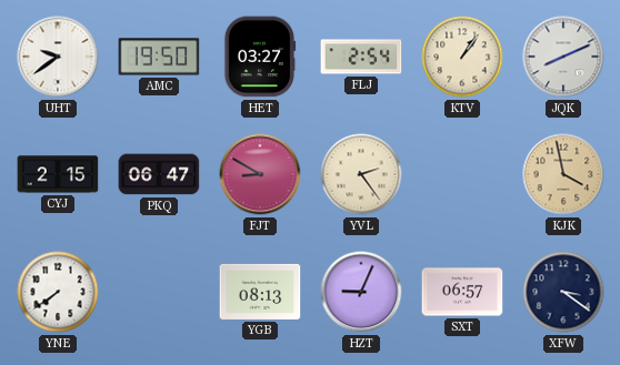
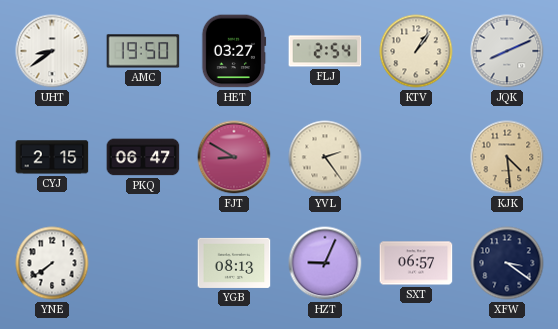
UHT: 9:39 -> 8:39 (52, 51)
KJK: 3:58 -> 4:29 (507, 157)
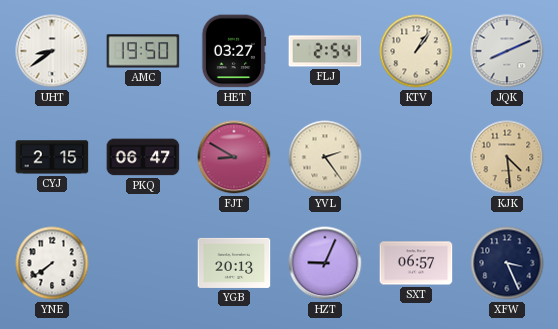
YGB: 08:13 -> 20:13 (234, 263)
XFW: 3:21 -> 3:26 (507, 263)
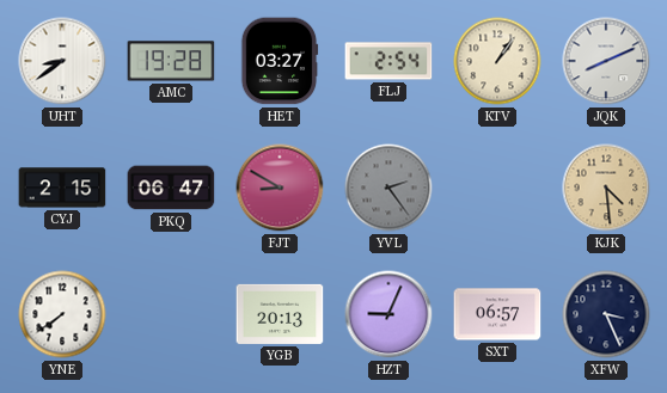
AMC: 19:50 -> 19:28 (171, 61)
YVL dial: cream -> grey (388, 188)
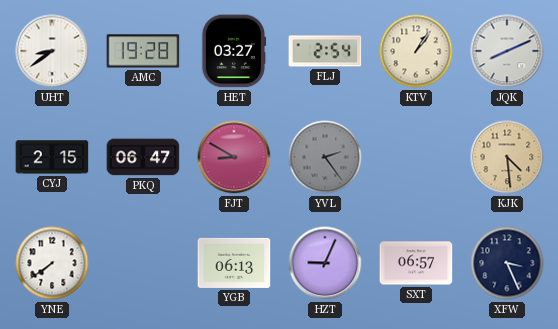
YGB: 20:13 -> 06:13 (234, 263)
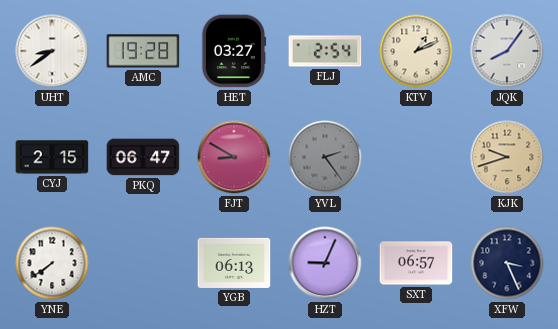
KTV: 1:06 -> 1:11 (416, 51)
JQK: 8:11 -> 8:06 (507, 51)
KJK: 4:29 -> 9:42 (507, 157)
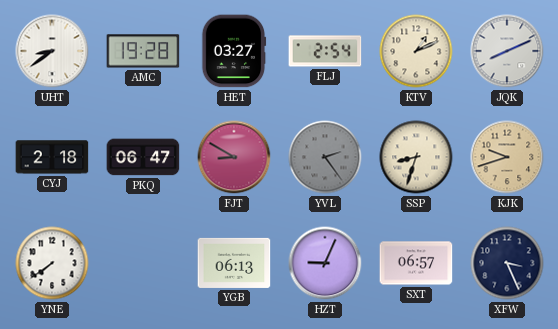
JQK: 8:06 -> 8:11 (507, 51)
CYJ: 2:15 -> 2:18 (52, 157)
SSP: none -> 8:33 (416, 157)
